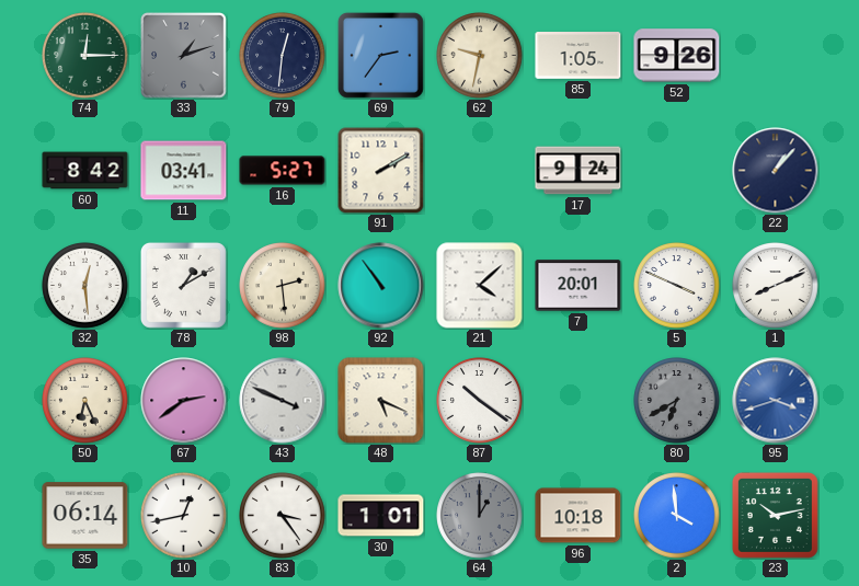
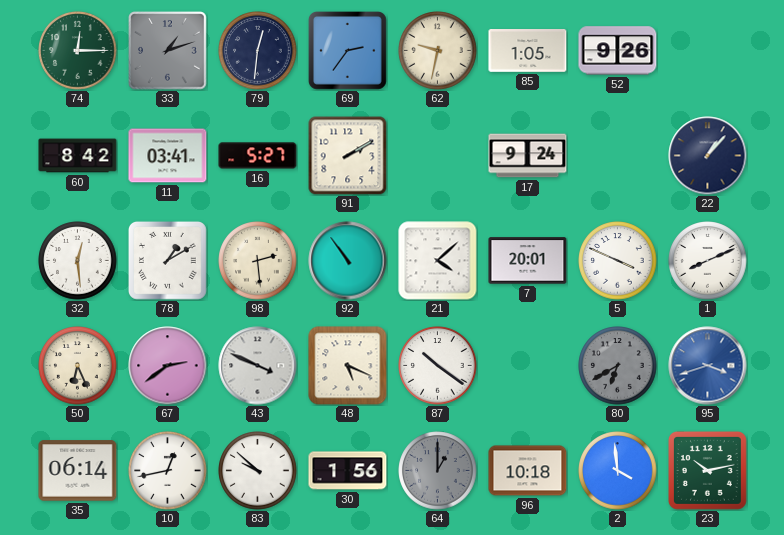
83: 3:24 -> 9:52 (258, 471)
30: 1:01 -> 1:56 (348, 471)
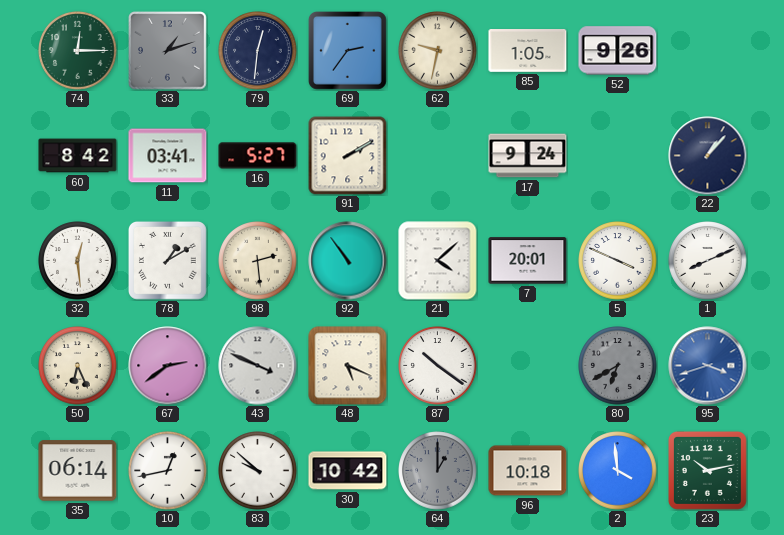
30: 1:56 -> 10:42 (348, 471)
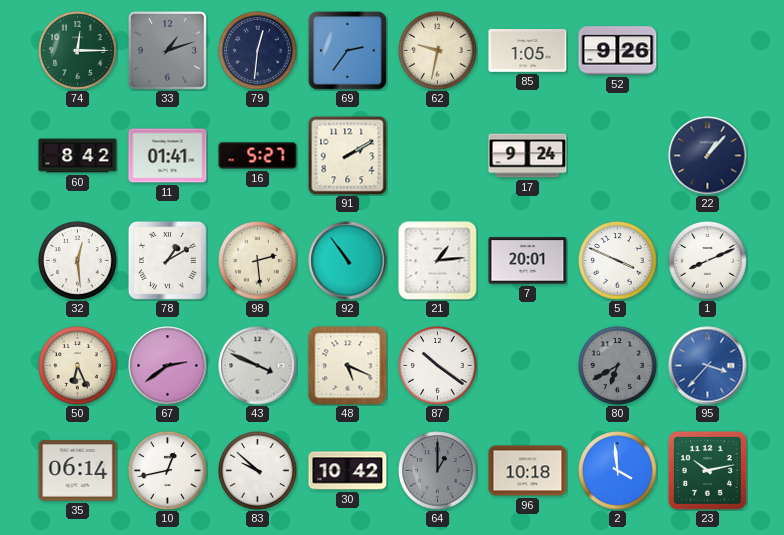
11: 03:41 -> 01:41 (168, 156)
21: 4:08 -> 1:14 (438, 261)
95: 3:42 -> 3:37 (708, 366)
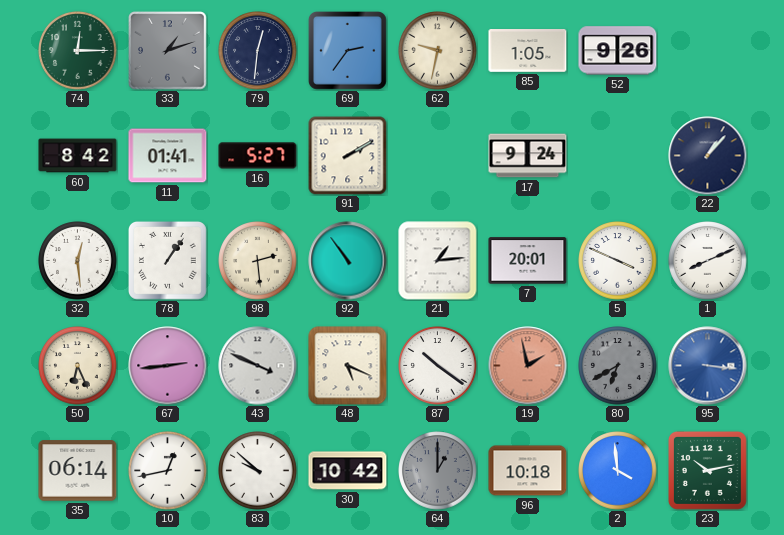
78: 1:10 -> 1:06 (168, 261)
67: 2:39 -> 2:44 (168, 366)
19: none -> 1:58 (528, 366)
95: 3:37 -> 3:16 (708, 366)
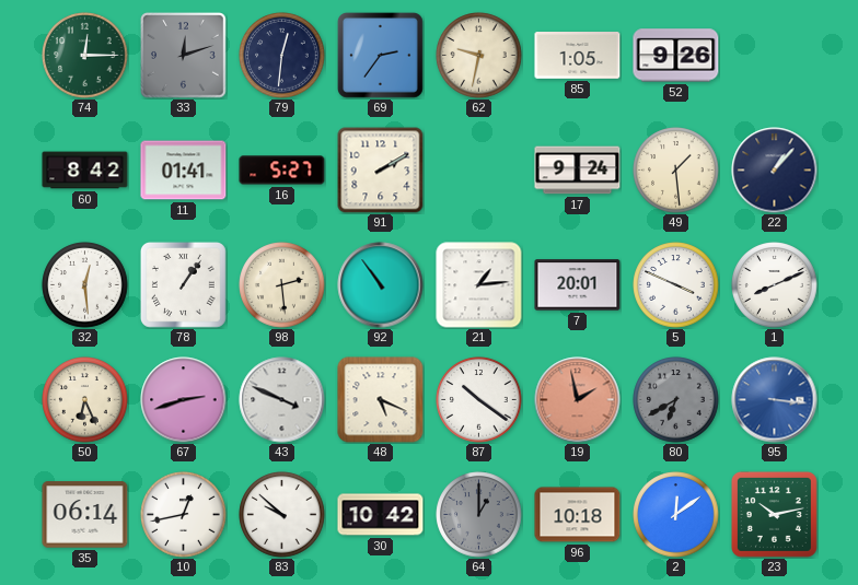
33: 1:12 -> 12:12 (184, 56)
49: none -> 1:29 (676, 171)
67: 2:44 -> 2:42 (184, 400)
2: 3:59 -> 12:09 (676, 515)
